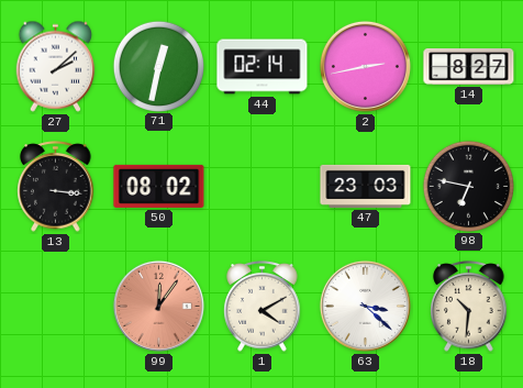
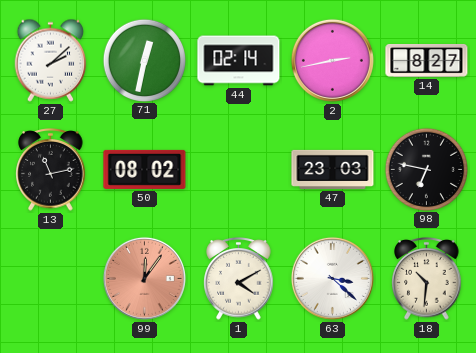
13: 3:16 -> 11:13 (51, 170)
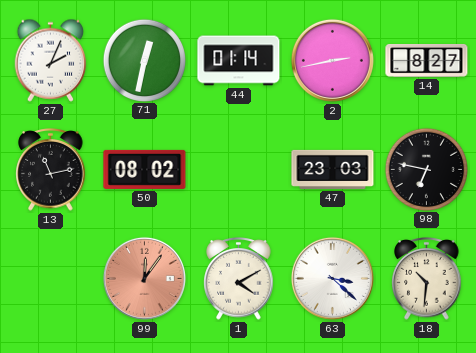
27: 2:08 -> 2:04 (51, 60)
44: 02:14 -> 01:14 (239, 61)
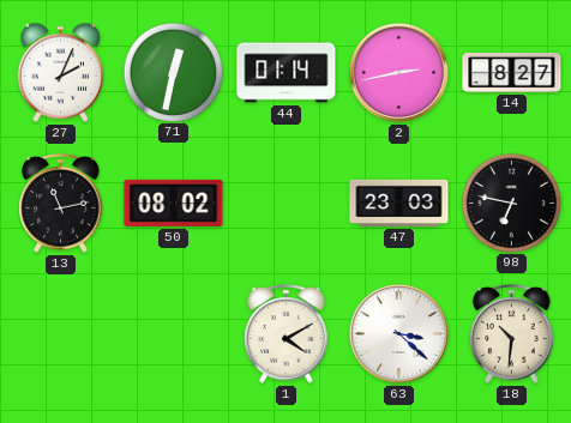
99: 12:06 -> none (144, 278)
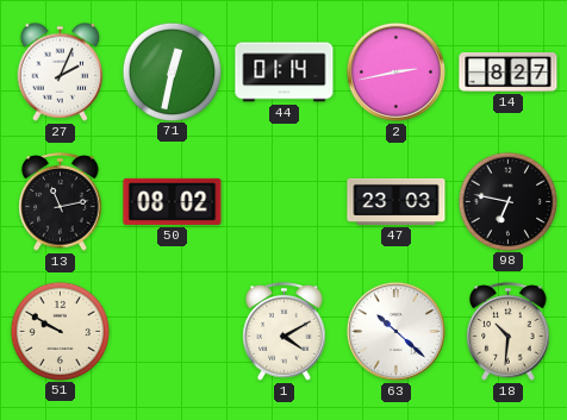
51: none -> 9:50 (60, 331)
63: 3:22 -> 10:22 (395, 331)
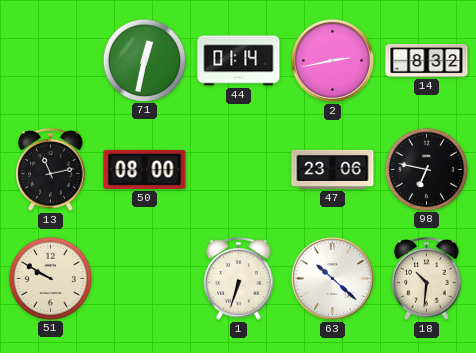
27: 2:04 -> none (61, 71)
14: 8:27 -> 8:32 (427, 61)
50: 08:02 -> 08:00 (145, 169)
47: 23:03 -> 23:06 (333, 169)
1: 4:10 -> 6:33 (239, 279)
